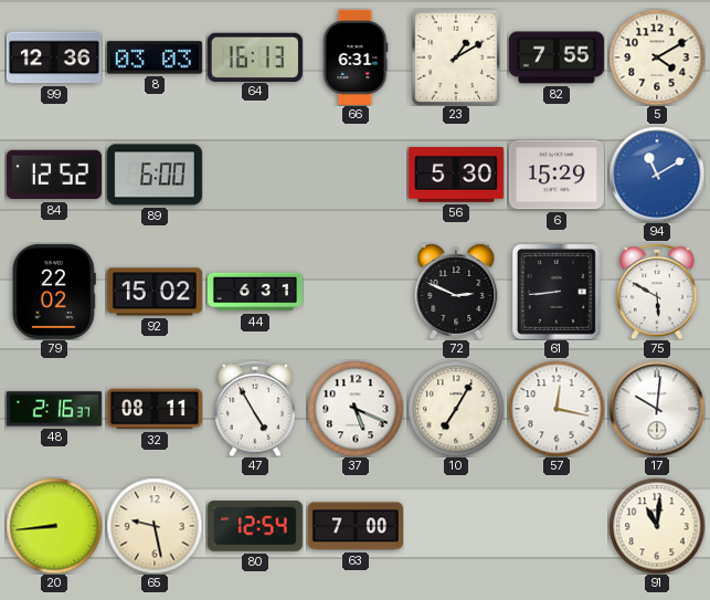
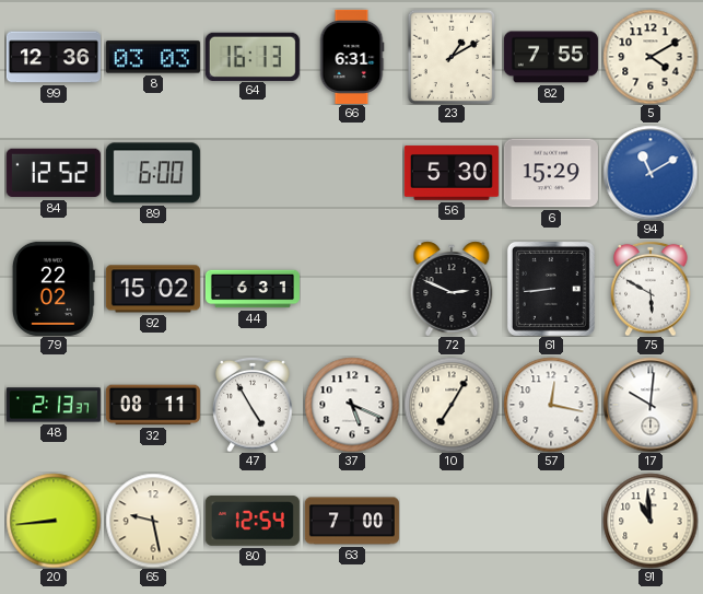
48: 2:16 -> 2:13 (54, 405)
91: 11:01 -> 10:59 (651, 521)
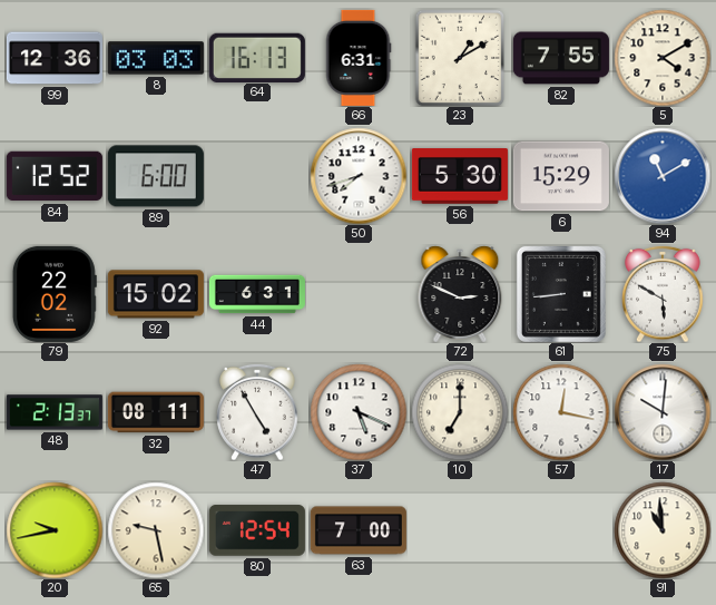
50: none -> 7:42 (359, 176)
10: 7:05 -> 7:00 (460, 412)
20: 8:44 -> 9:43 (55, 530)
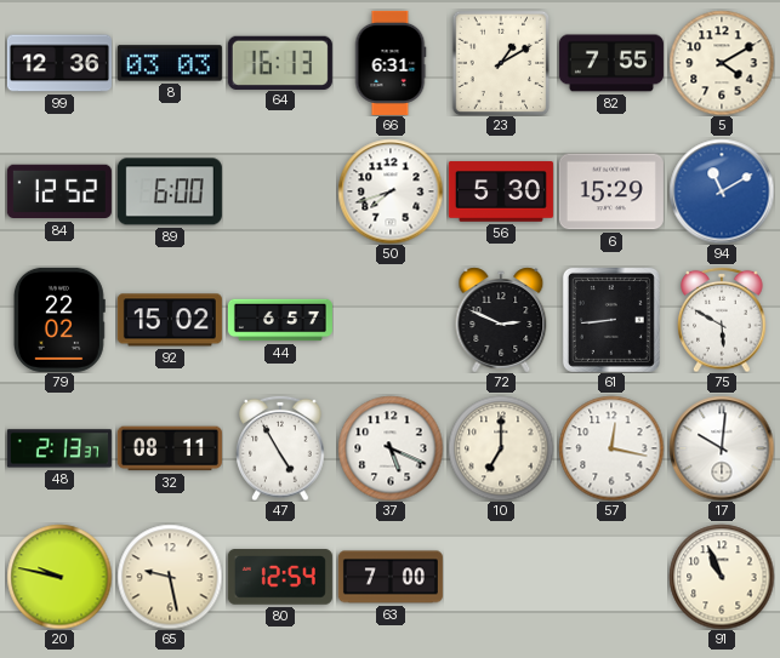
44: 6:31 -> 6:57 (280, 320)
20: 9:43 -> 9:47 (59, 577)
91: 10:59 -> 10:56 (722, 577)
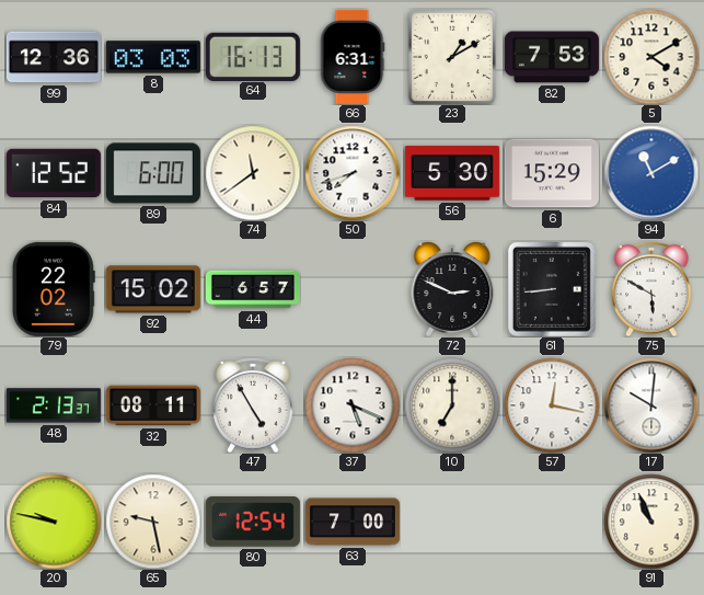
82: 7:55 -> 7:53 (552, 57)
74: none -> 11:39 (253, 173)
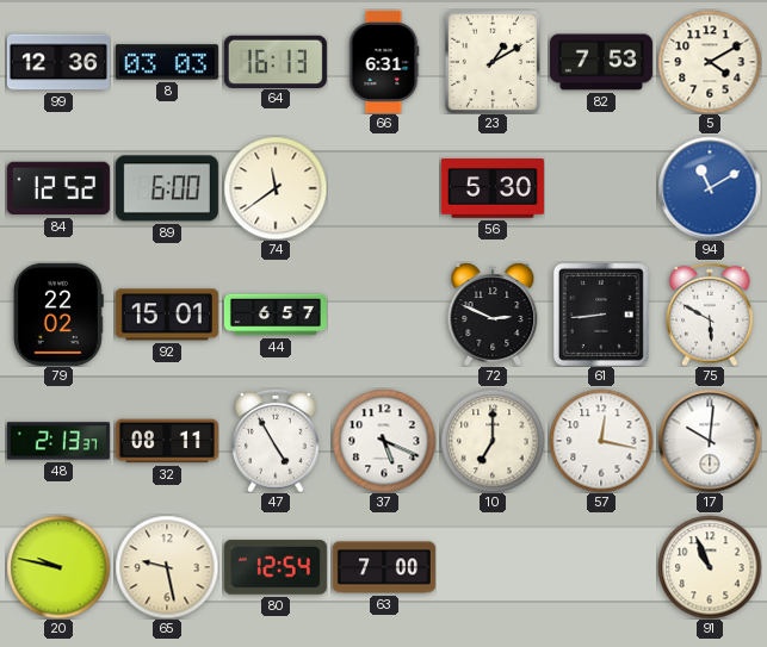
50: 7:42 -> none (353, 173)
6: 15:29 -> none (552, 173)
92: 15:02 -> 15:01 (167, 315)
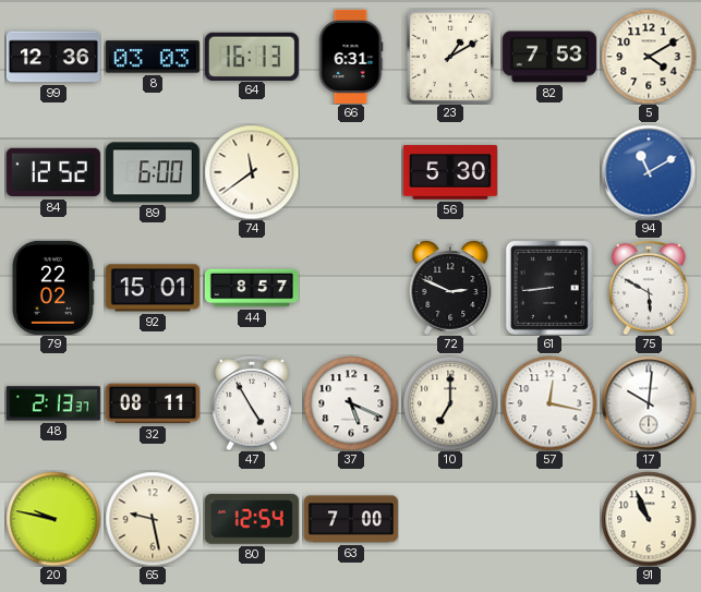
44: 6:57 -> 8:57 (252, 288)
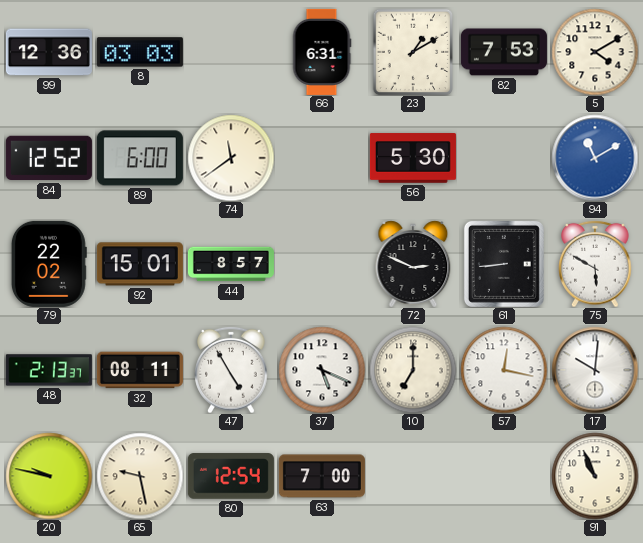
64: 16:13 -> none (252, 56)
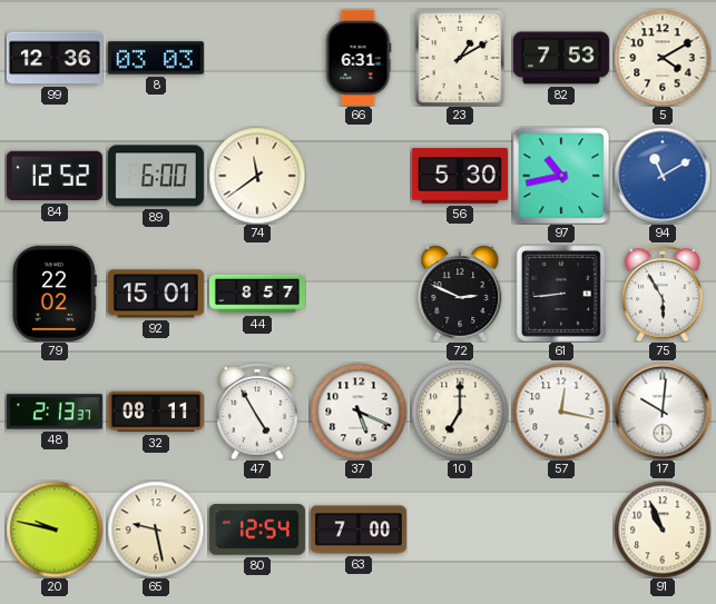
97: none -> 10:43 (561, 176)
75: 5:50 -> 5:55 (663, 294)
